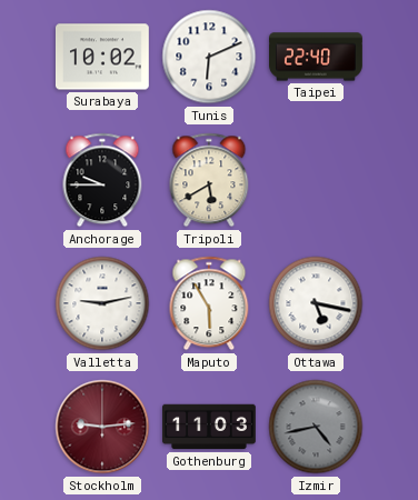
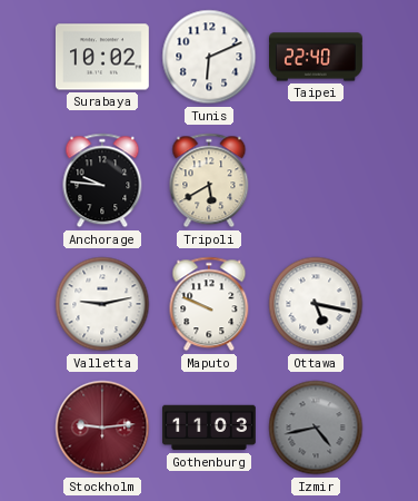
Anchorage: 9:45 -> 9:46 (102, 180)
Maputo: 5:55 -> 9:49 (209, 304)
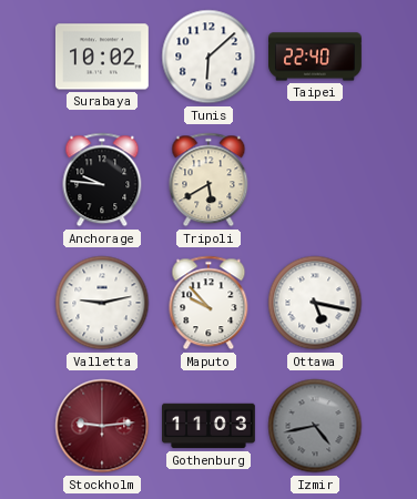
Tunis: 6:11 -> 6:08 (208, 57)
Maputo: 9:49 -> 9:53 (208, 303)
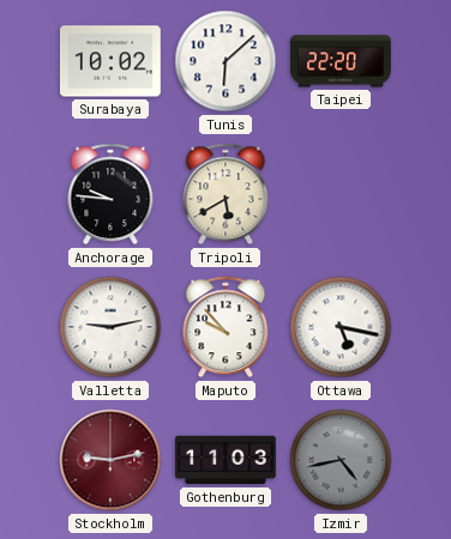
Taipei: 22:40 -> 22:20 (342, 61)
Stockholm: 9:14 -> 9:13 (110, 460)
